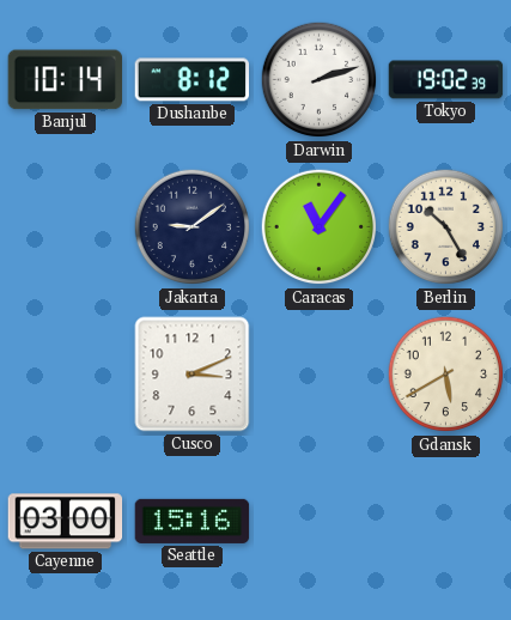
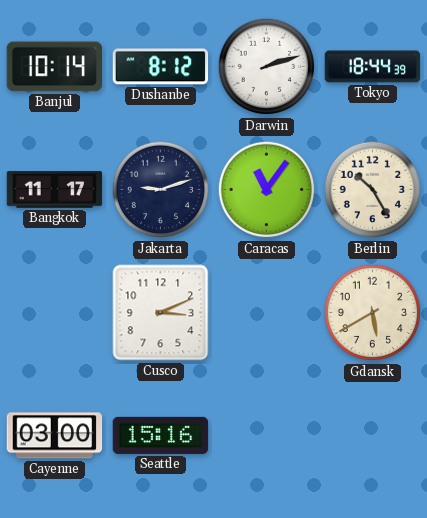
Tokyo: 19:02 -> 18:44 (373, 67)
Bangkok: none -> 11:17 (55, 190)
Jakarta: 9:09 -> 9:12 (161, 190)
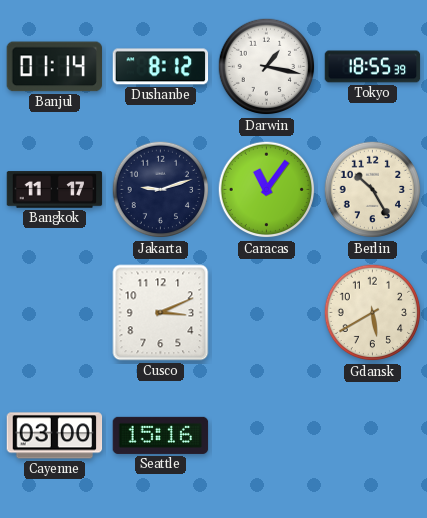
Banjul: 10:14 -> 01:14 (54, 67)
Darwin: 2:12 -> 1:17 (267, 67)
Tokyo: 18:44 -> 18:55 (373, 67)
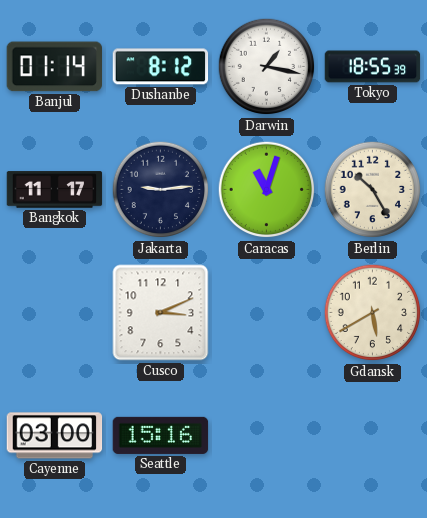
Jakarta: 9:12 -> 9:14 (161, 190)
Caracas: 11:06 -> 11:03 (267, 190)
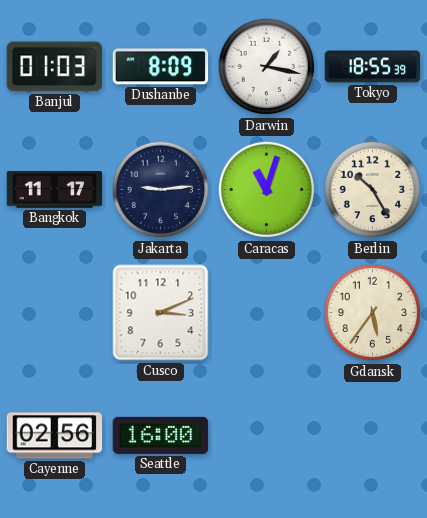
Banjul: 01:14 -> 01:03 (54, 67)
Dushanbe: 8:12 -> 8:09 (161, 67)
Gdansk: 5:40 -> 5:36 (373, 313)
Cayenne: 03:00 -> 02:56 (55, 436)
Seattle: 15:16 -> 16:00 (161, 435)
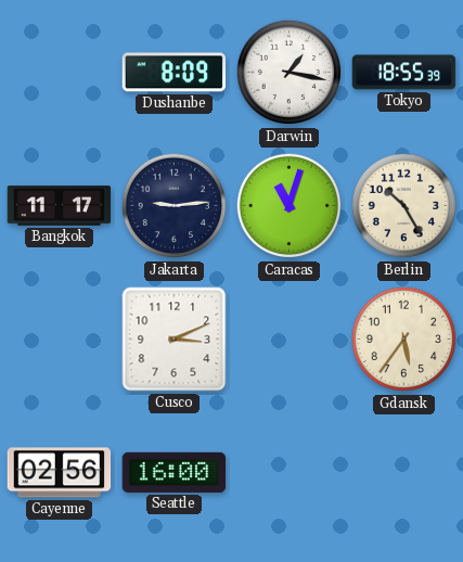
Banjul: 01:03 -> none (54, 67)
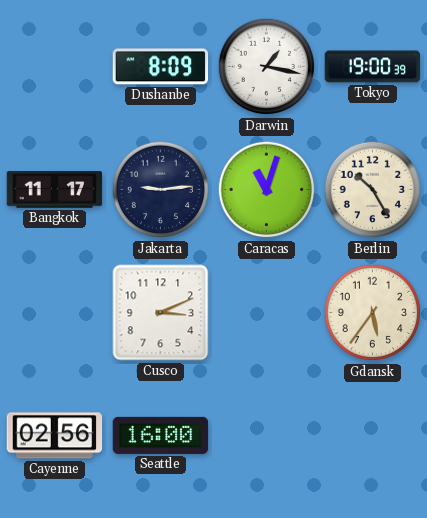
Tokyo: 18:55 -> 19:00 (373, 67)
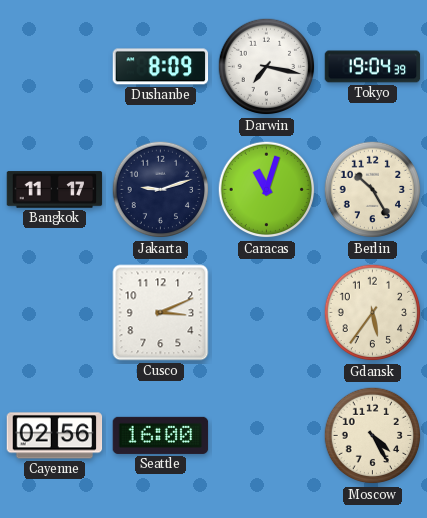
Darwin: 1:17 -> 7:17 (267, 67)
Tokyo: 19:00 -> 19:04 (373, 67)
Jakarta: 9:14 -> 9:12 (161, 190)
Moscow: none -> 4:25 (373, 436)
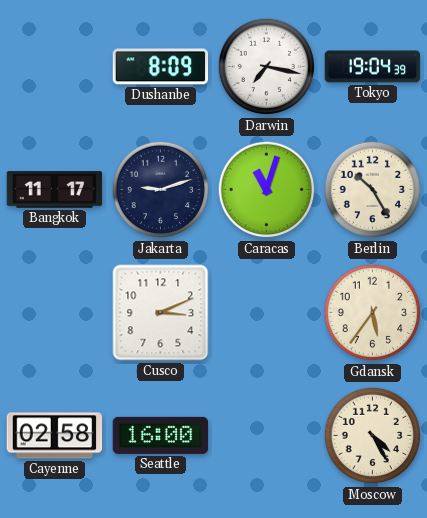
Cayenne: 02:56 -> 02:58 (55, 436)
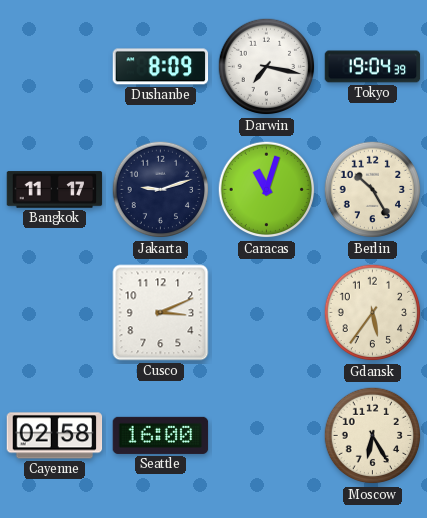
Moscow: 4:25 -> 6:25 (373, 436)
